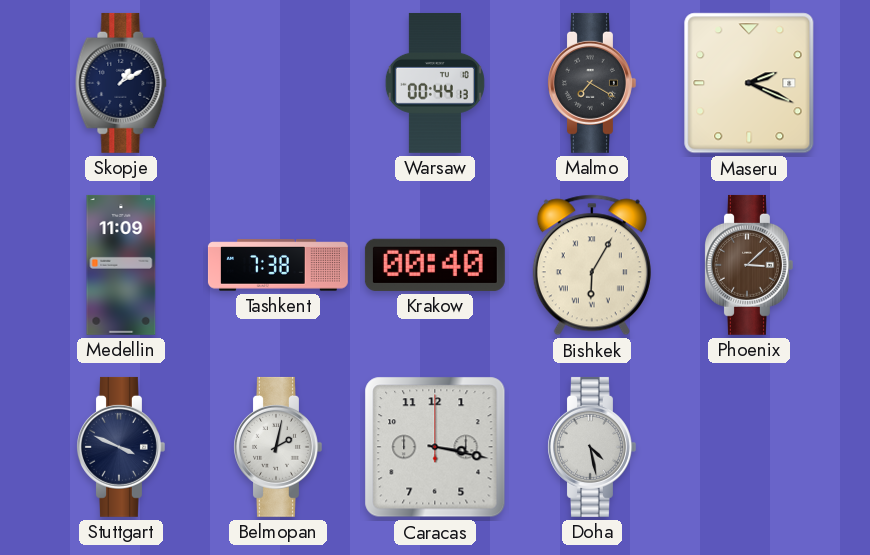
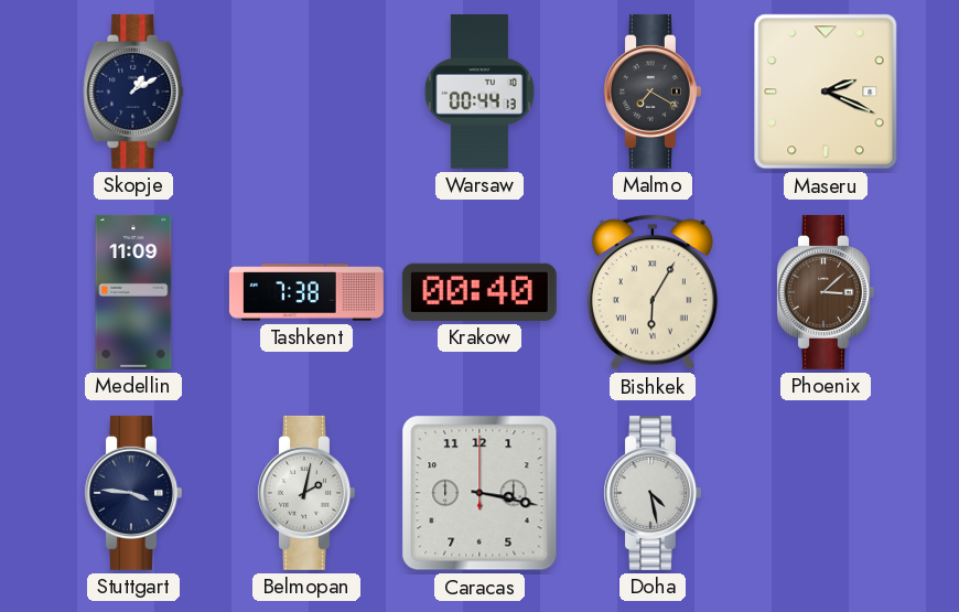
Stuttgart: 3:49 -> 3:46 (133, 493)
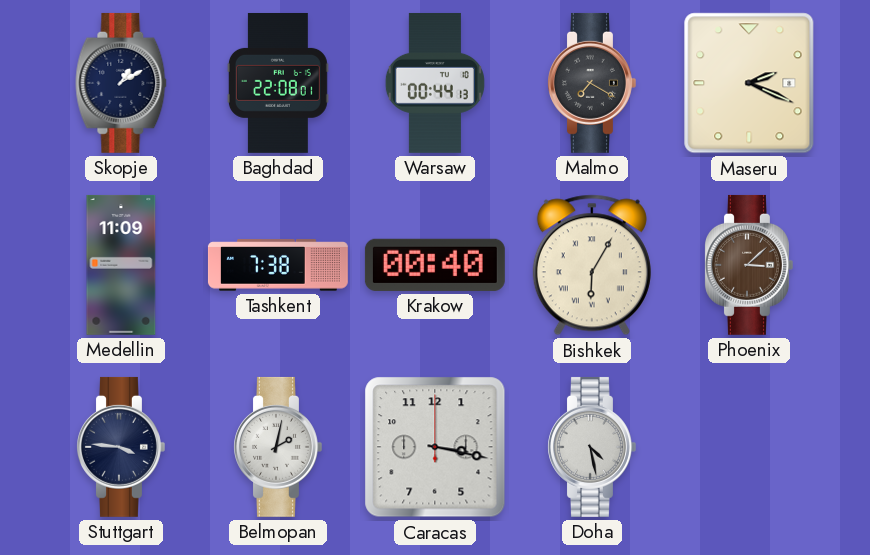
Baghdad: none -> 22:08 (278, 83)
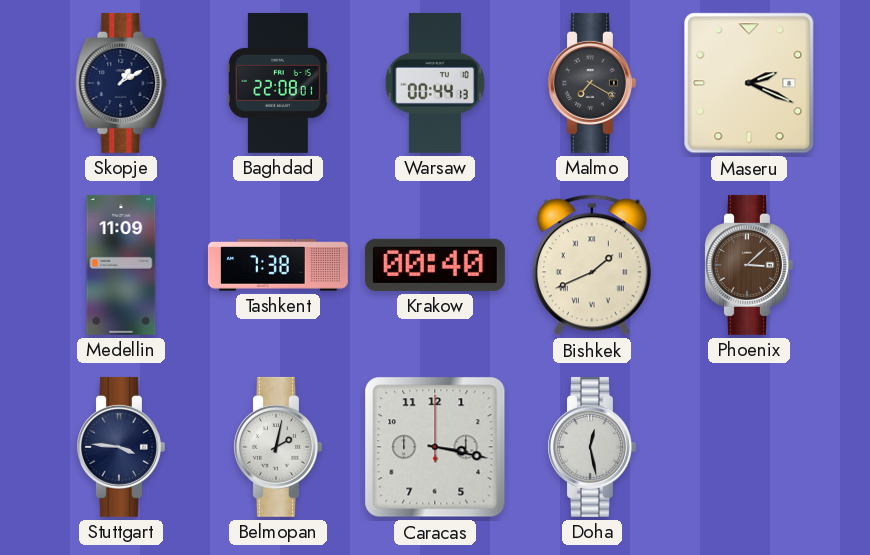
Bishkek: 6:05 -> 1:41 (592, 265)
Doha: 4:28 -> 12:28 (592, 447)
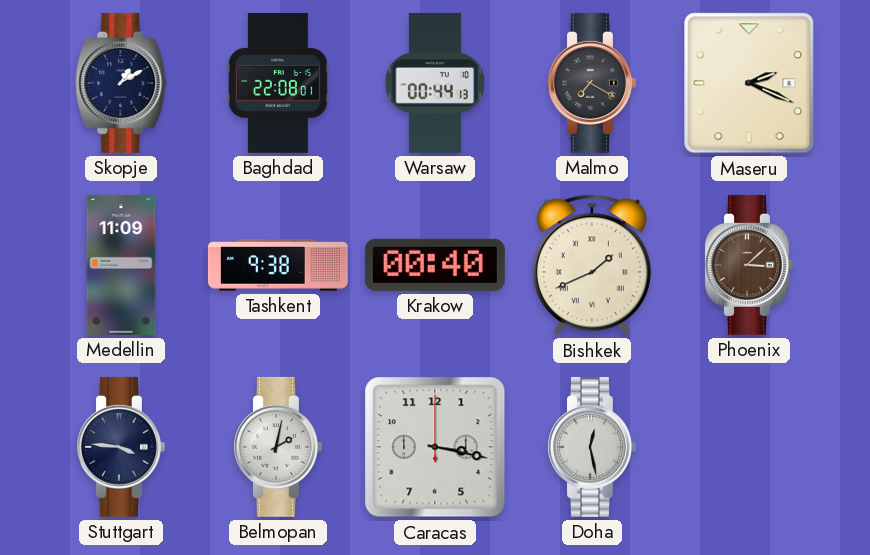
Tashkent: 7:38 -> 9:38 (278, 265)
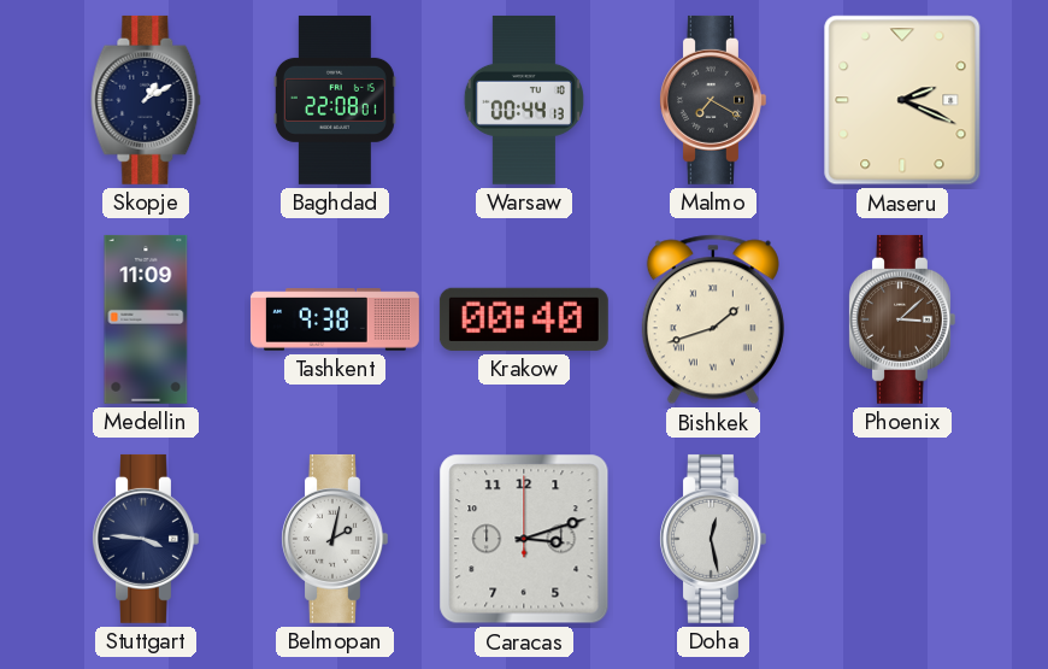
Bishkek: 1:41 -> 1:42 (713, 319)
Caracas: 3:17 -> 3:12 (524, 539)
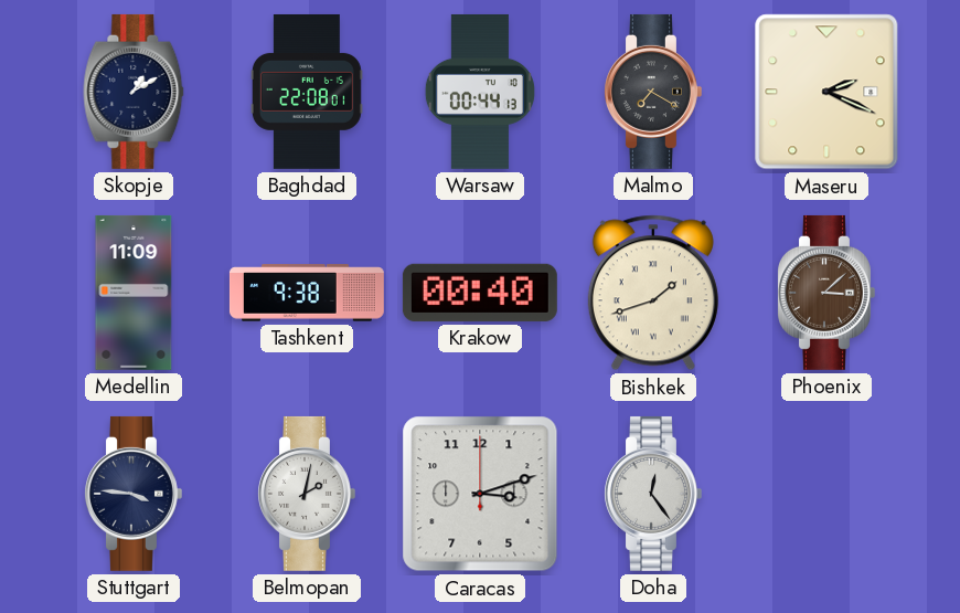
Doha: 12:28 -> 12:24 (653, 494)
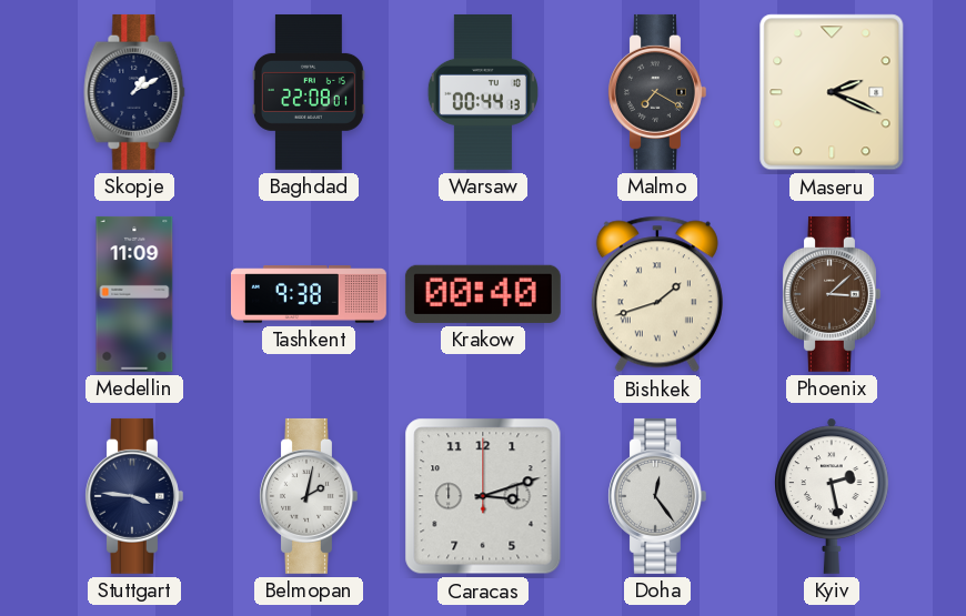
Kyiv: none -> 2:28 (832, 496)
